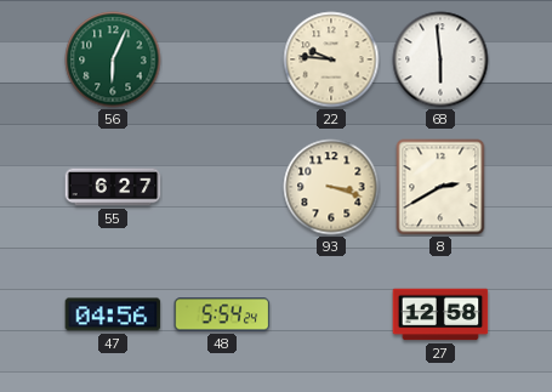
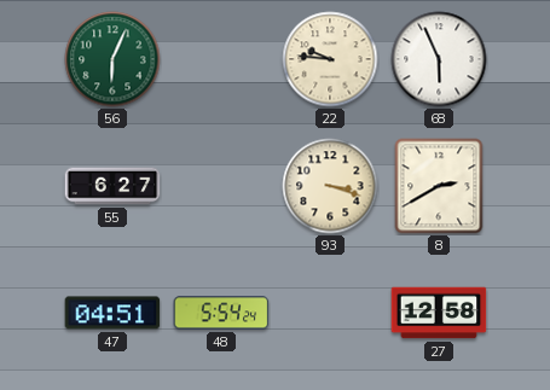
68: 5:59 -> 5:56 (439, 59)
47: 04:56 -> 04:51 (112, 313)
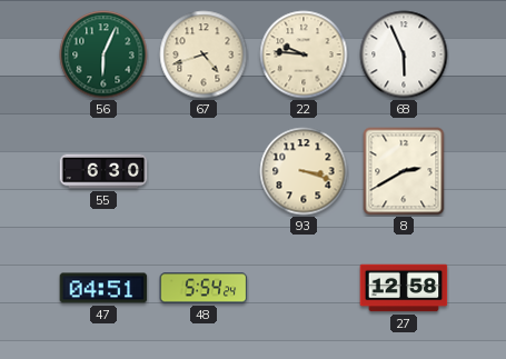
67: none -> 4:42 (204, 54)
55: 6:27 -> 6:30 (103, 171)
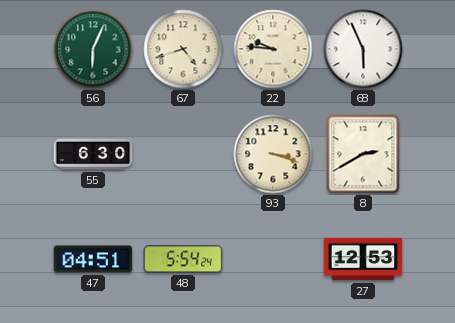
27: 12:58 -> 12:53 (363, 259)
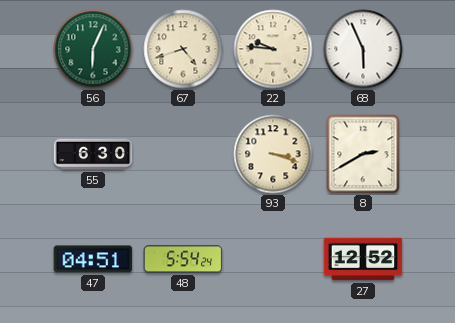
27: 12:53 -> 12:52 (363, 259)
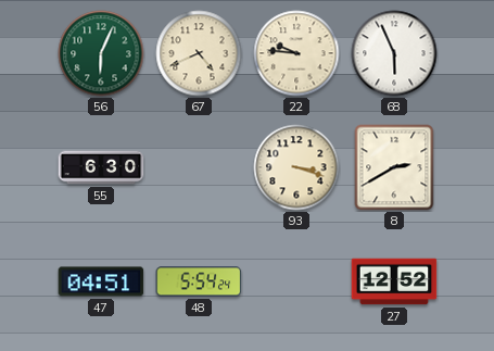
67: 4:42 -> 4:41 (199, 53)
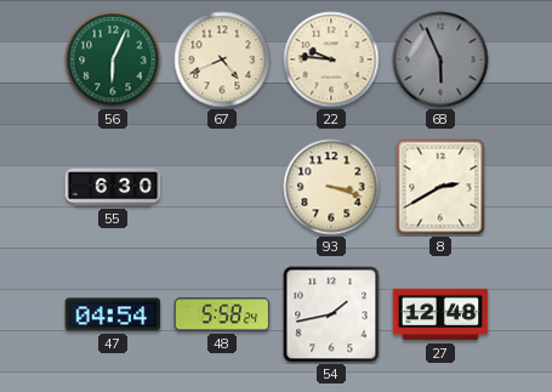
68 dial: white -> grey (440, 59)
47: 04:51 -> 04:54 (113, 314)
48: 5:54 -> 5:58 (222, 314)
54: none -> 1:43 (331, 314)
27: 12:52 -> 12:48 (440, 314)
